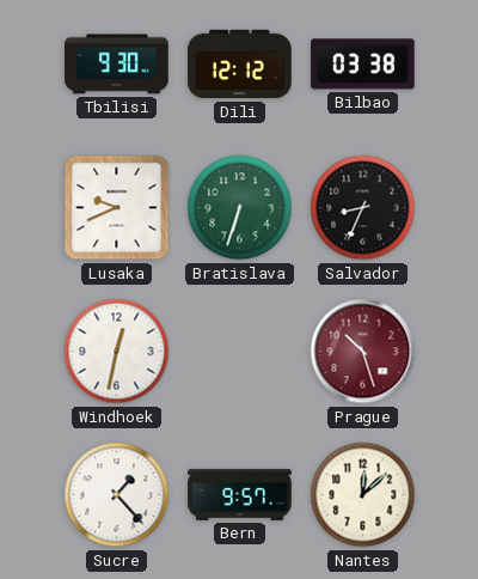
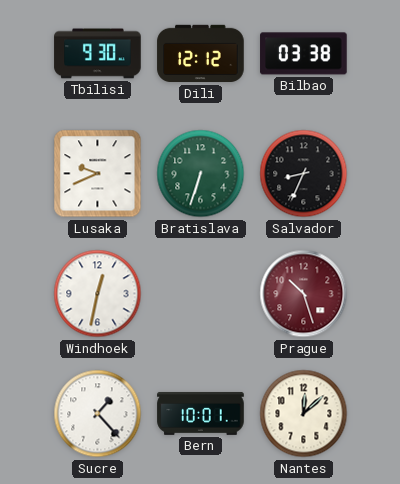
Bern: 9:57 -> 10:01 (201, 413)
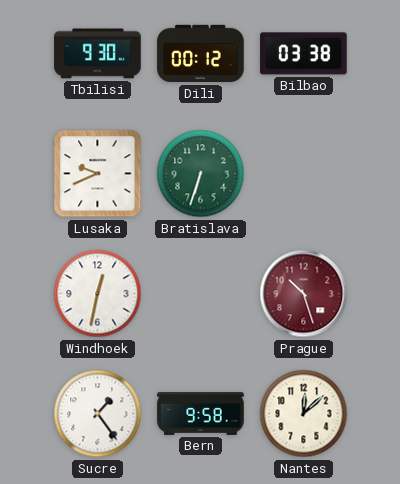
Dili: 12:12 -> 00:12 (201, 54)
Salvador: 8:34 -> none (304, 174)
Sucre: 1:23 -> 1:24 (98, 414)
Bern: 10:01 -> 9:58 (201, 413)
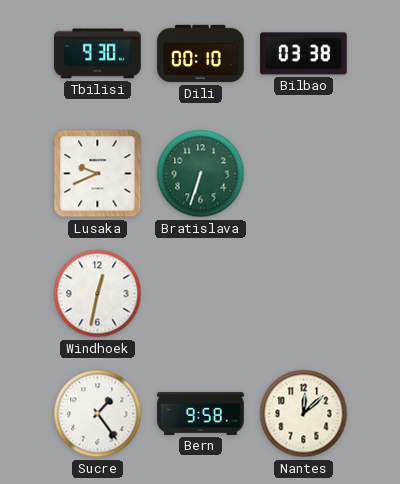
Dili: 00:12 -> 00:10 (201, 54)
Prague: 10:27 -> none (304, 294)
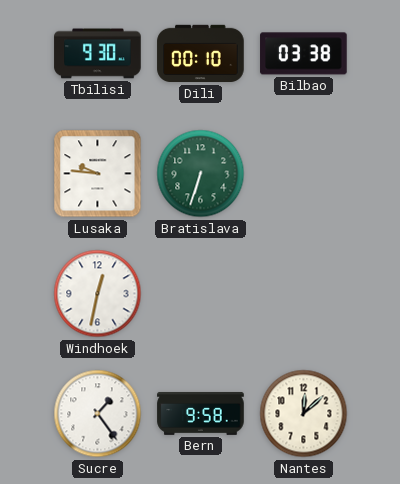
Lusaka: 9:41 -> 9:46 (98, 174)
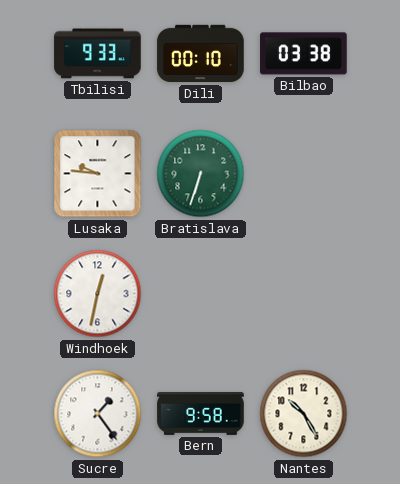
Tbilisi: 9:30 -> 9:33 (98, 54)
Nantes: 12:08 -> 10:25 (304, 414)
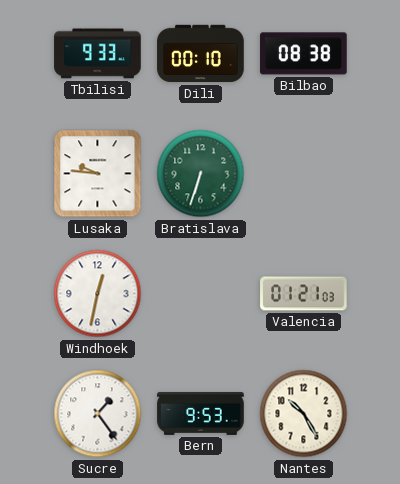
Bilbao: 03:38 -> 08:38 (304, 54)
Valencia: none -> 01:21 (304, 294)
Bern: 9:58 -> 9:53 (201, 413)
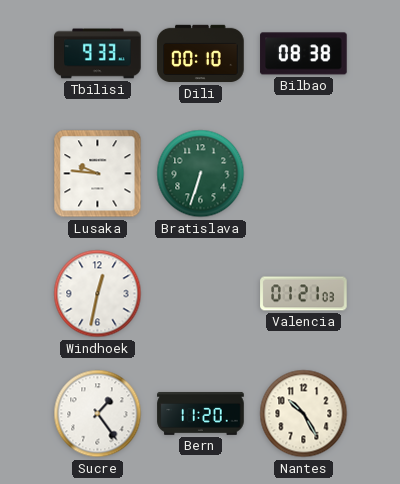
Bern: 9:53 -> 11:20 (201, 413)
